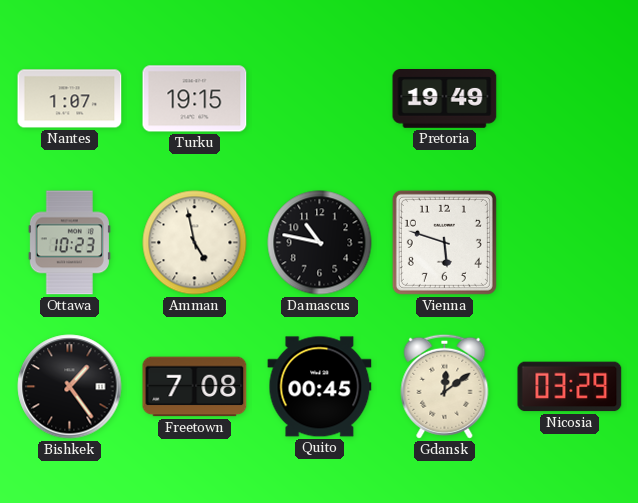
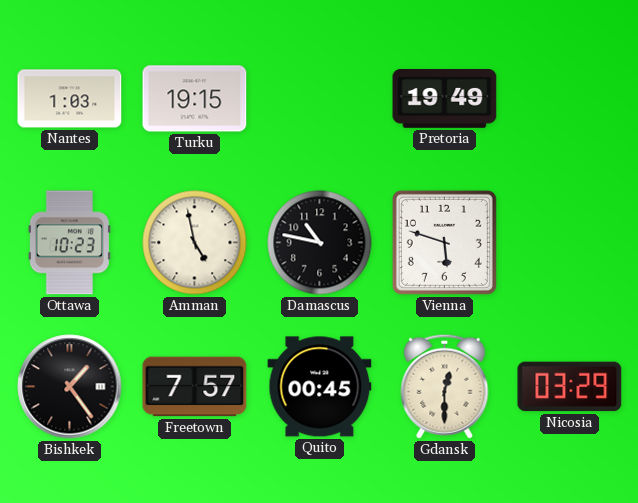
Nantes: 1:07 -> 1:03 (70, 99)
Freetown: 7:08 -> 7:57 (195, 387)
Gdansk: 12:09 -> 12:30 (445, 386)
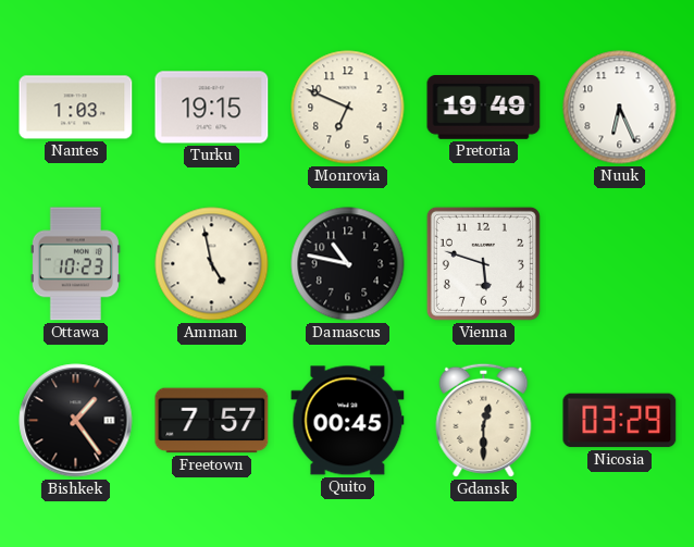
Monrovia: none -> 6:49 (348, 108)
Nuuk: none -> 6:26 (620, 108)
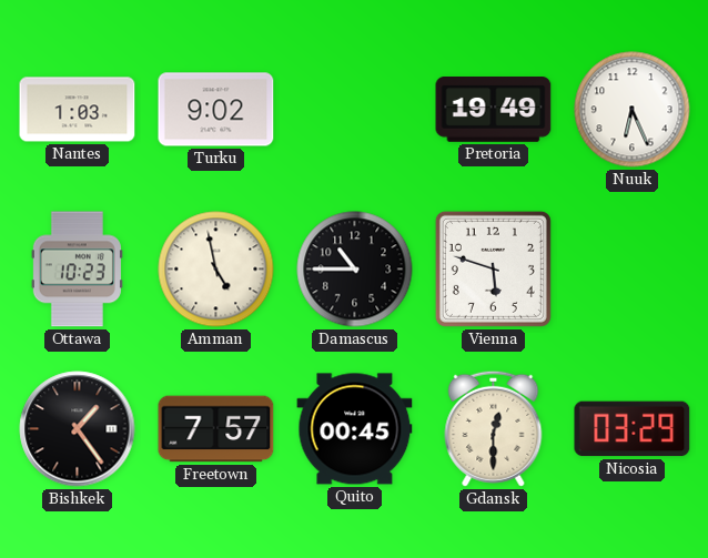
Turku: 19:15 -> 9:02 (216, 110)
Monrovia: 6:49 -> none (348, 108)
Damascus: 10:47 -> 10:45 (355, 270)
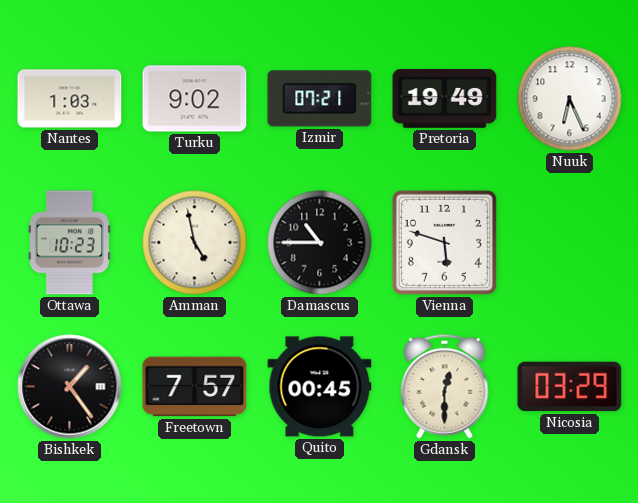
Izmir: none -> 07:21 (320, 99)
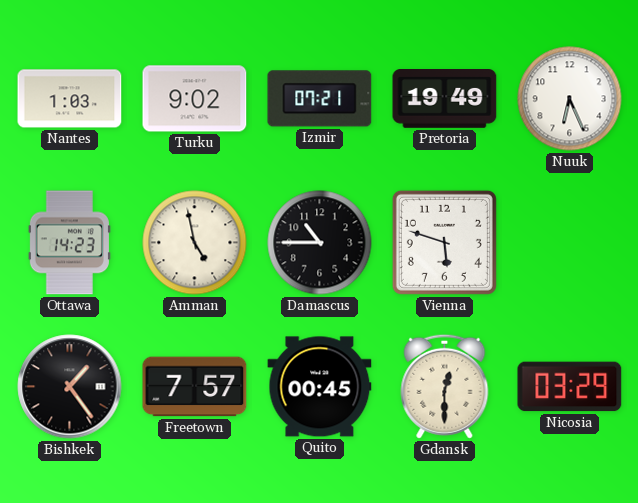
Ottawa: 10:23 -> 14:23 (69, 243)
